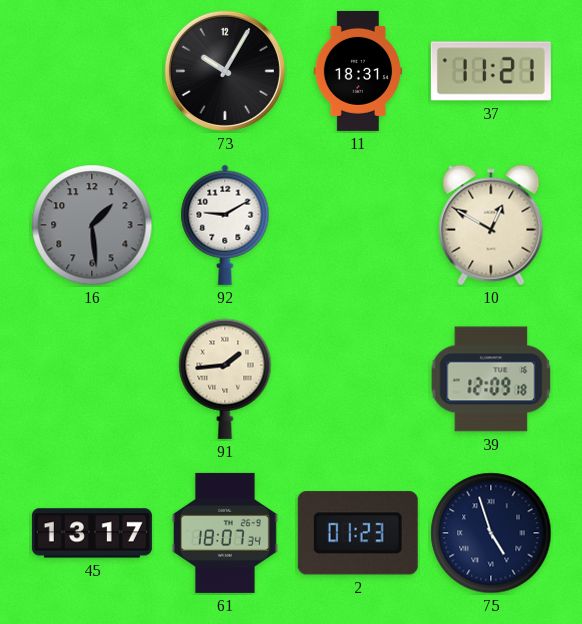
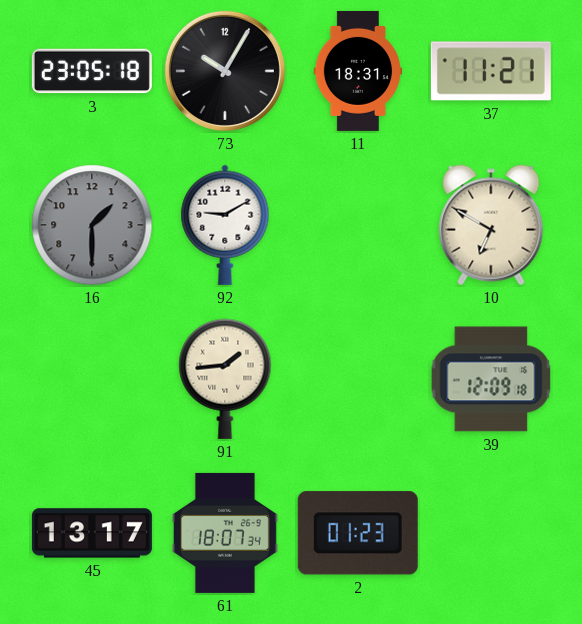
3: none -> 23:05 (92, 71)
16: 1:29 -> 1:30 (92, 225)
10: 12:50 -> 6:50 (491, 225)
75: 4:57 -> none (491, 533)
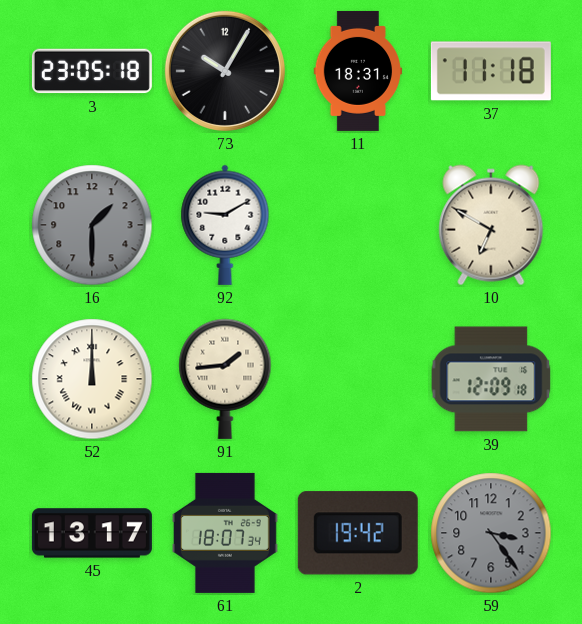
37: 11:21 -> 11:18 (491, 71)
52: none -> 12:00 (92, 379)
2: 01:23 -> 19:42 (358, 533)
59: none -> 3:24 (491, 533)
